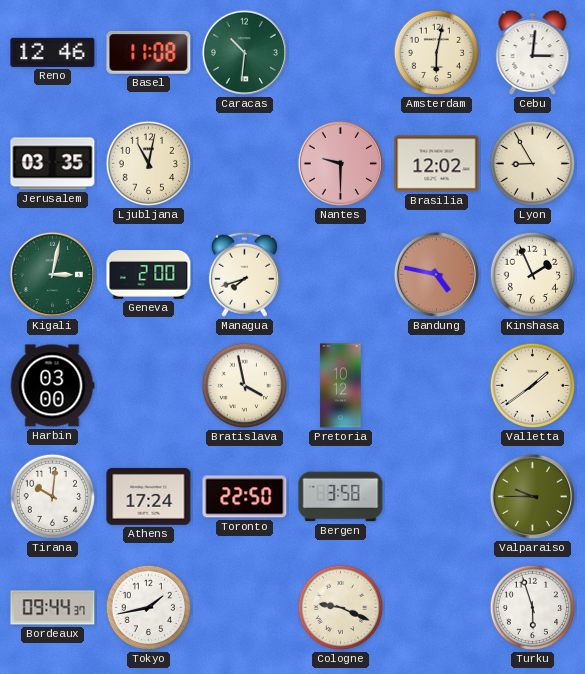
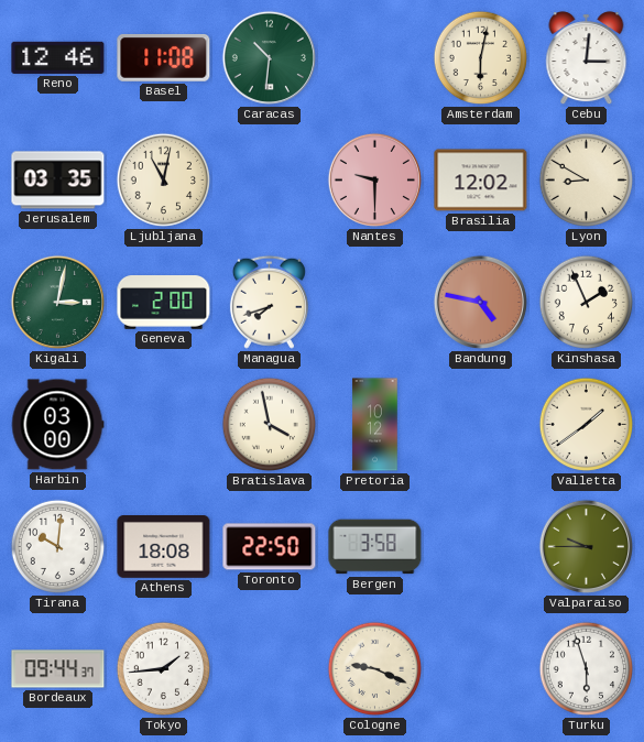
Lyon: 8:55 -> 8:50 (587, 181)
Athens: 17:24 -> 18:08 (164, 547)
Tokyo: 1:43 -> 1:44 (164, 669)
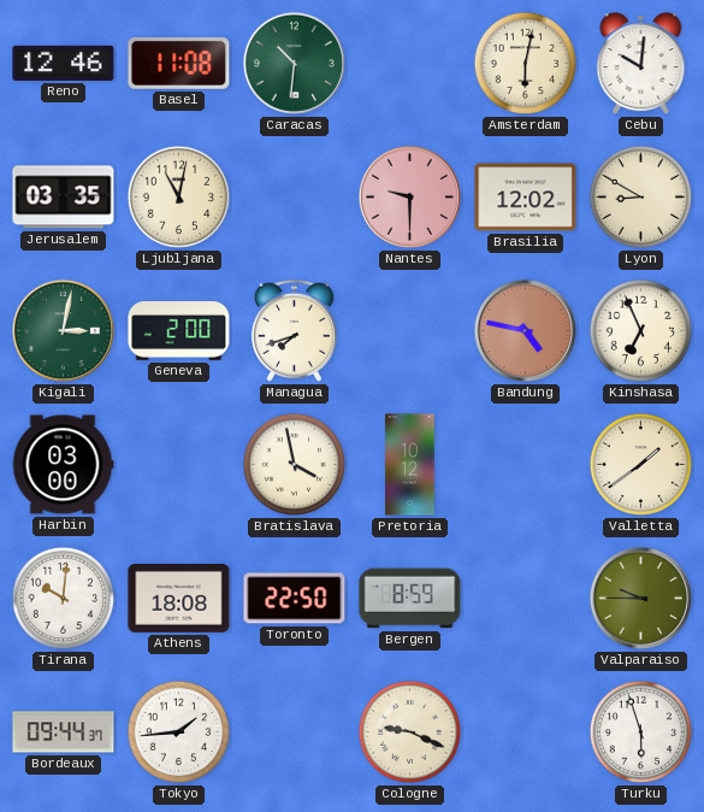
Cebu: 3:01 -> 10:01 (641, 64)
Kinshasa: 1:56 -> 6:56 (641, 331)
Bergen: 3:58 -> 8:59 (410, 599)
